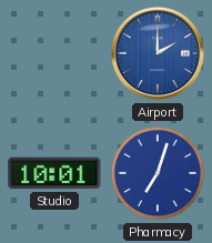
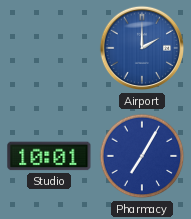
Pharmacy: 7:03 -> 7:05 (142, 156)
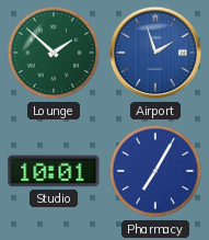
Lounge: none -> 1:52 (54, 53)
Airport: 2:00 -> 1:57 (155, 53)
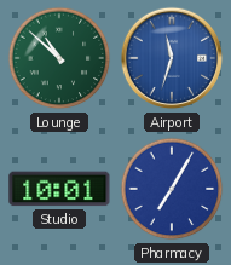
Lounge: 1:52 -> 10:52 (59, 58)
Airport: 1:57 -> 11:33 (172, 58)
